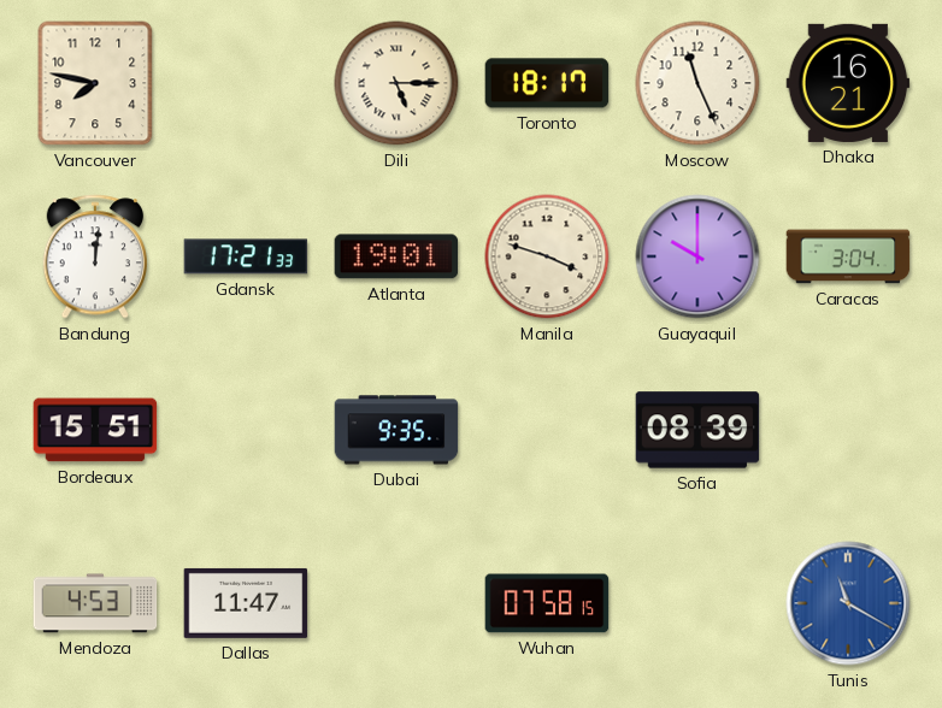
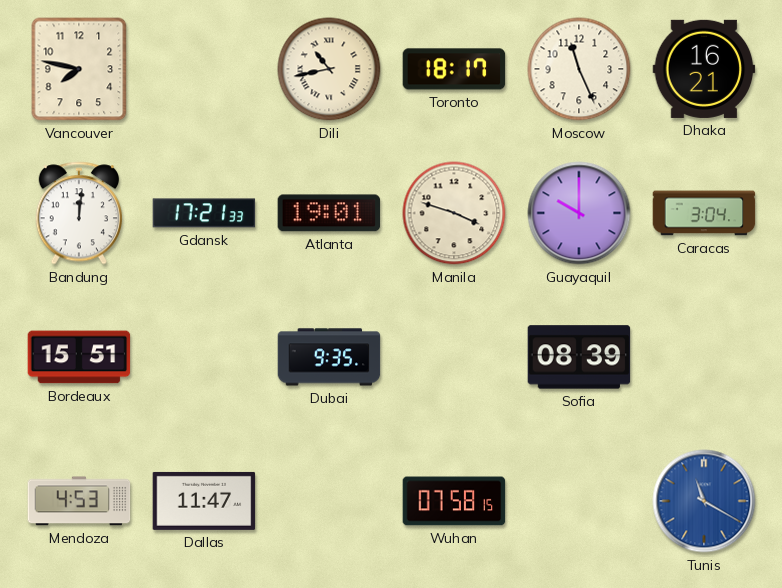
Dili: 5:15 -> 10:43 (329, 69)
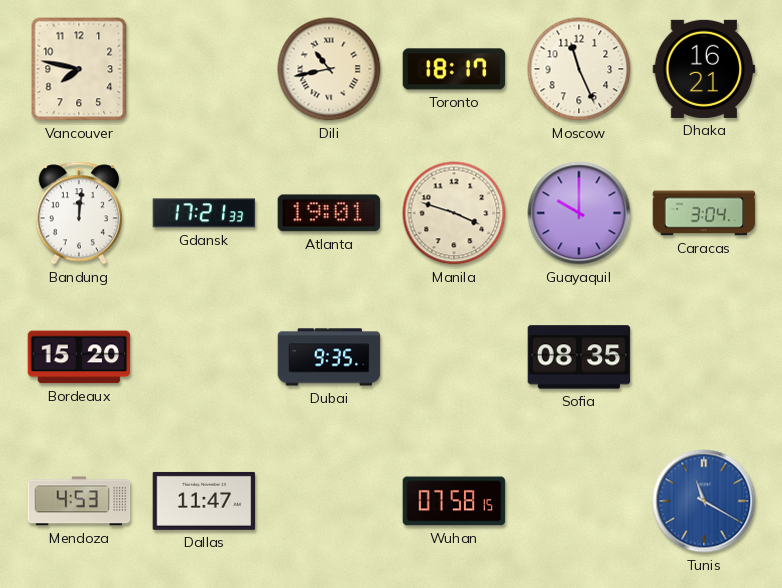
Bordeaux: 15:51 -> 15:20 (79, 357)
Sofia: 08:39 -> 08:35 (579, 357)
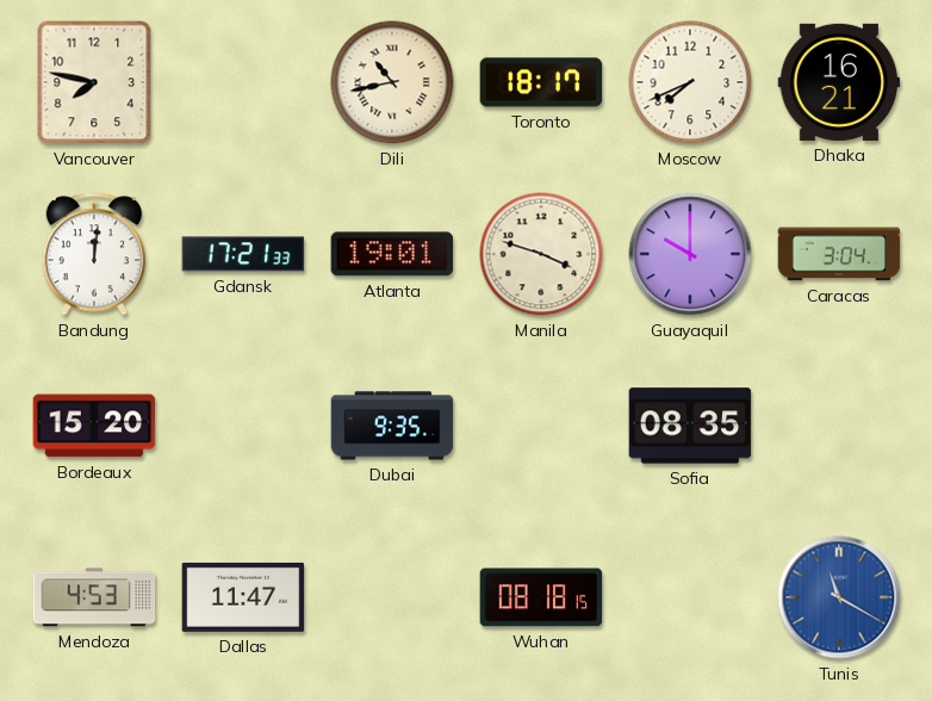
Moscow: 11:26 -> 7:41 (690, 82)
Wuhan: 07:58 -> 08:18 (541, 597)
